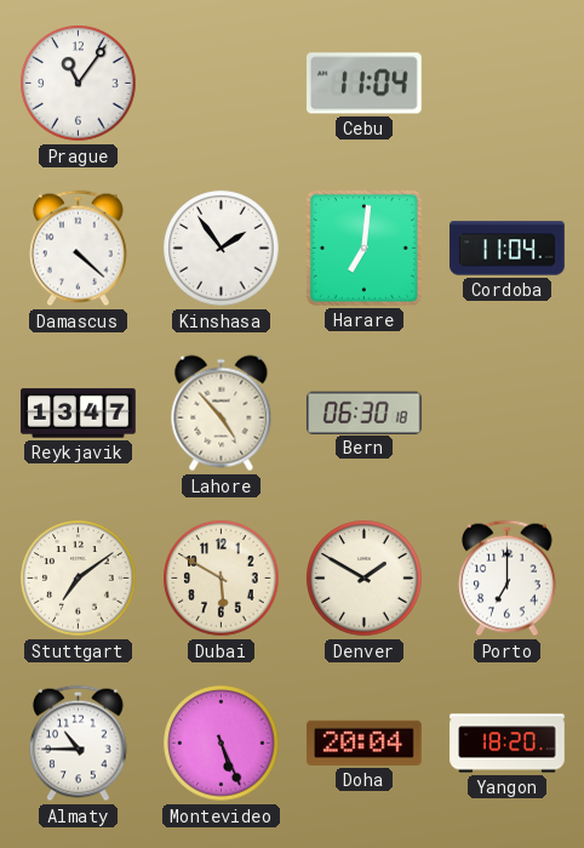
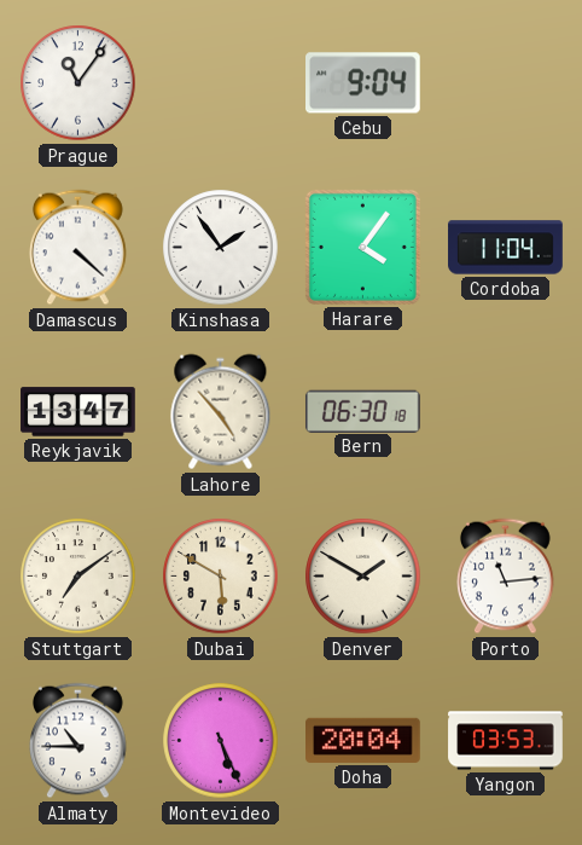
Cebu: 11:04 -> 9:04 (363, 83)
Harare: 7:01 -> 4:06 (362, 247)
Porto: 7:00 -> 11:14 (506, 577)
Yangon: 18:20 -> 03:53 (506, 741)
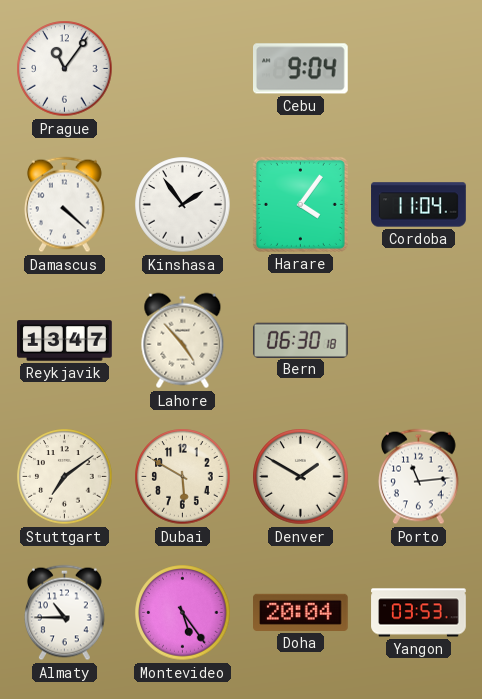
Montevideo: 5:26 -> 5:24 (183, 613)
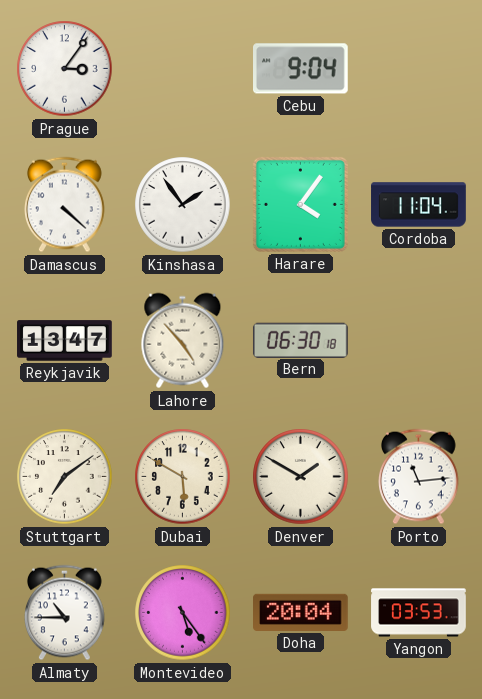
Prague: 11:06 -> 3:06 (65, 69)
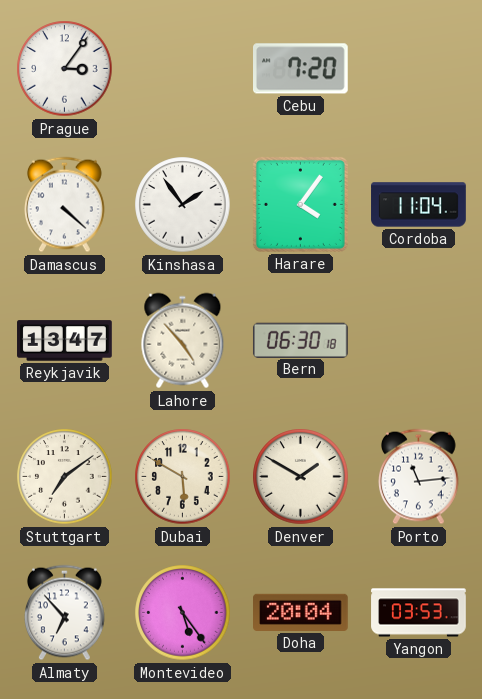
Cebu: 9:04 -> 7:20 (301, 69)
Almaty: 10:45 -> 6:53 (65, 613)
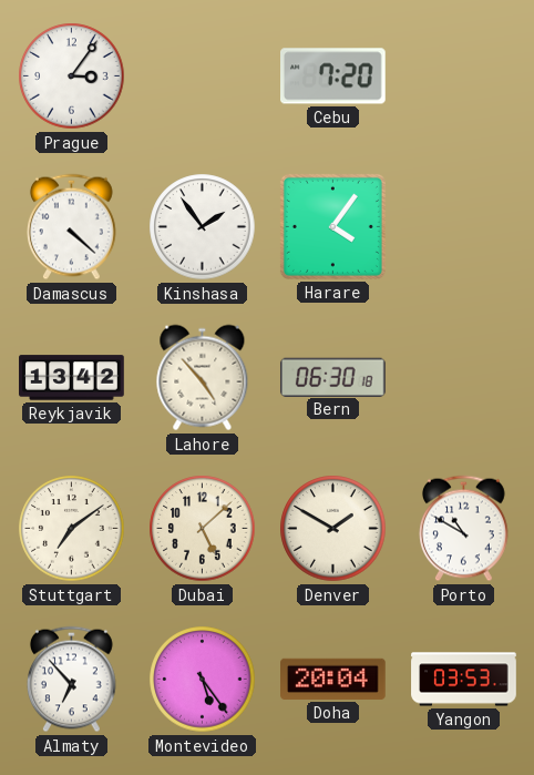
Cordoba: 11:04 -> none (419, 205)
Reykjavik: 13:47 -> 13:42 (72, 378)
Dubai: 5:50 -> 5:08 (203, 529)
Porto: 11:14 -> 10:50 (464, 529)
